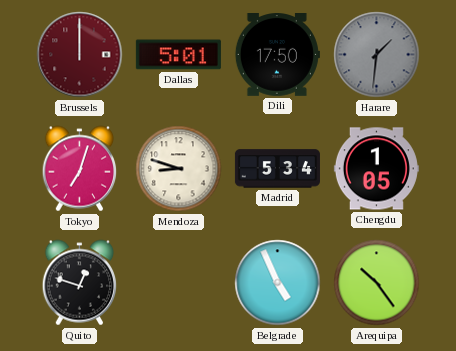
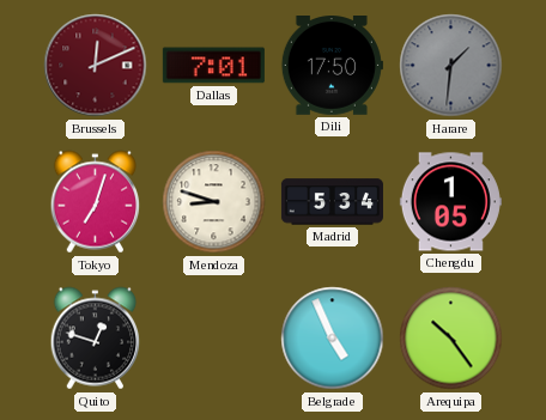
Brussels: 12:00 -> 12:11 (96, 66)
Dallas: 5:01 -> 7:01 (213, 66)
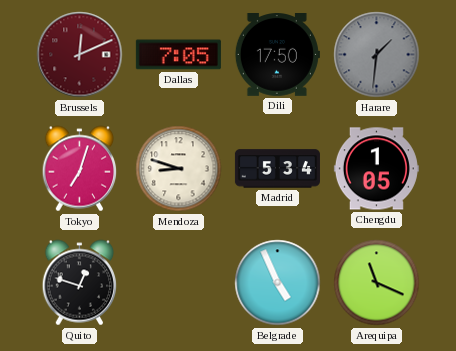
Dallas: 7:01 -> 7:05 (178, 55)
Arequipa: 10:24 -> 11:19 (377, 283)
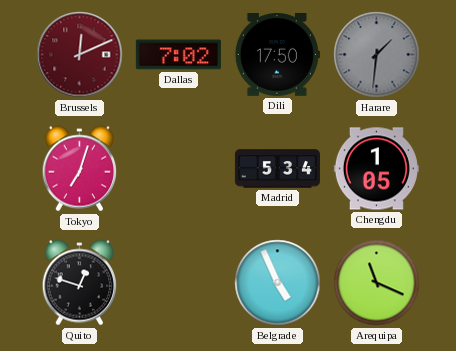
Dallas: 7:05 -> 7:02 (178, 55)
Mendoza: 8:48 -> none (179, 169)
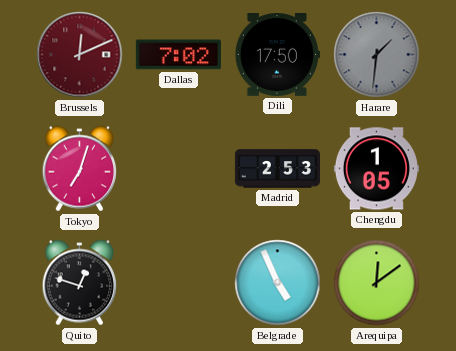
Madrid: 5:34 -> 2:53 (277, 169)
Arequipa: 11:19 -> 12:09 (377, 283)
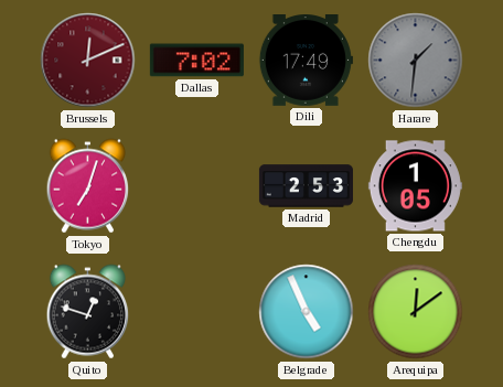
Dili: 17:50 -> 17:49 (306, 61)
